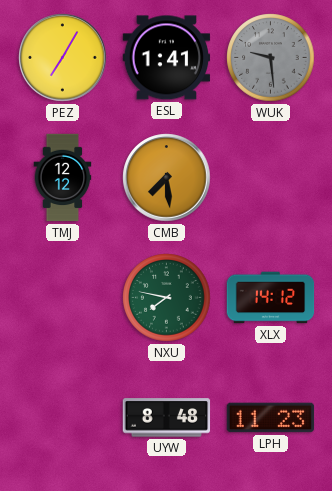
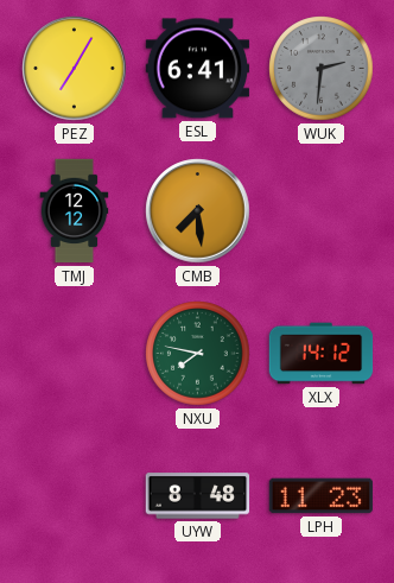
ESL: 1:41 -> 6:41 (198, 69)
WUK: 9:29 -> 2:31 (322, 69)
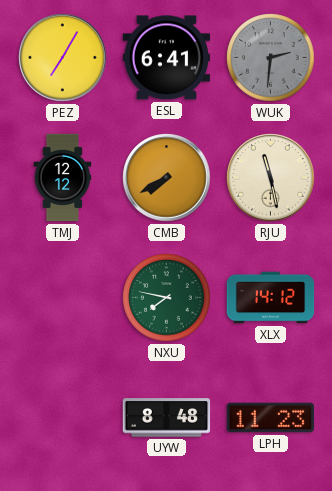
CMB: 7:29 -> 7:40 (167, 178)
RJU: none -> 11:28 (271, 178)
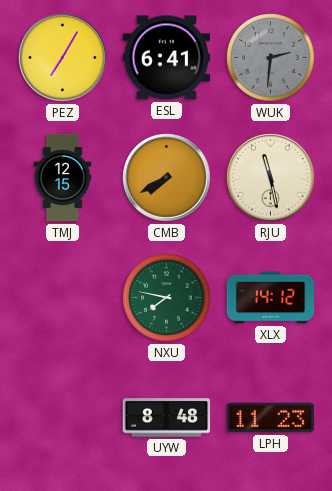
TMJ: 12:12 -> 12:15 (63, 178)
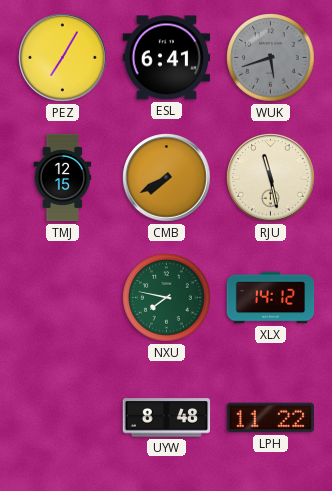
WUK: 2:31 -> 5:42 (271, 58)
LPH: 11:23 -> 11:22 (271, 418)
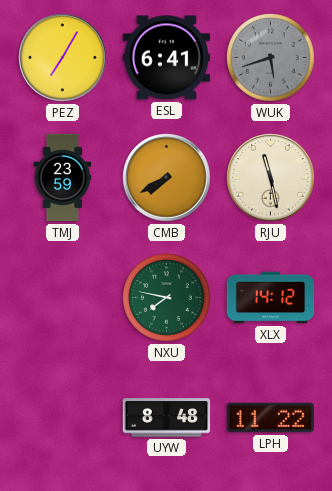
TMJ: 12:15 -> 23:59 (63, 178)
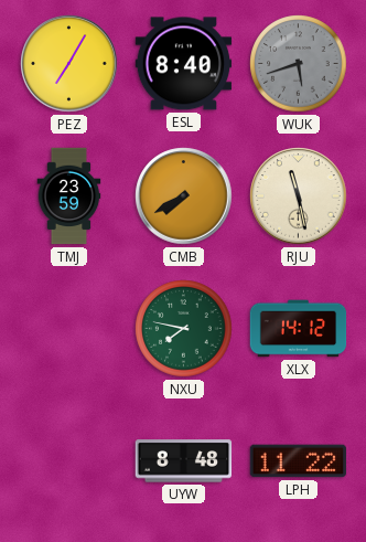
ESL: 6:41 -> 8:40 (184, 64)
